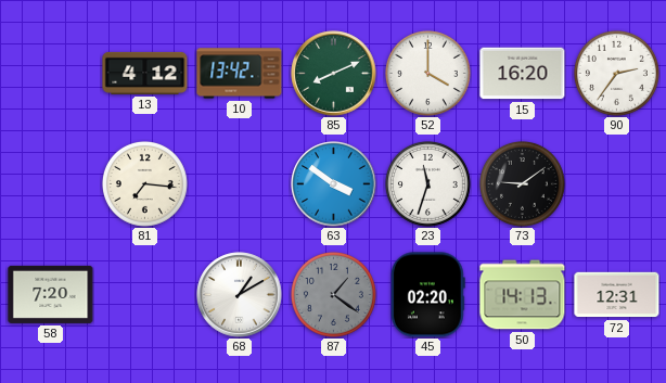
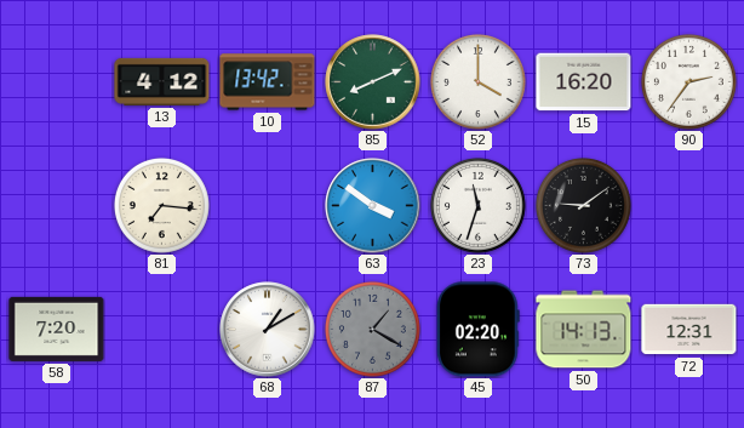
87: 1:21 -> 1:20 (372, 329)
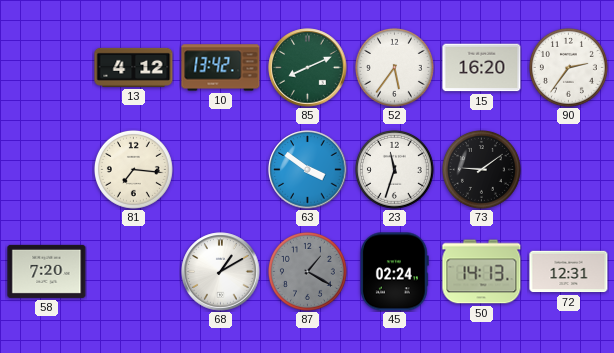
52: 4:00 -> 5:36 (394, 67)
45: 02:20 -> 02:24 (394, 272)
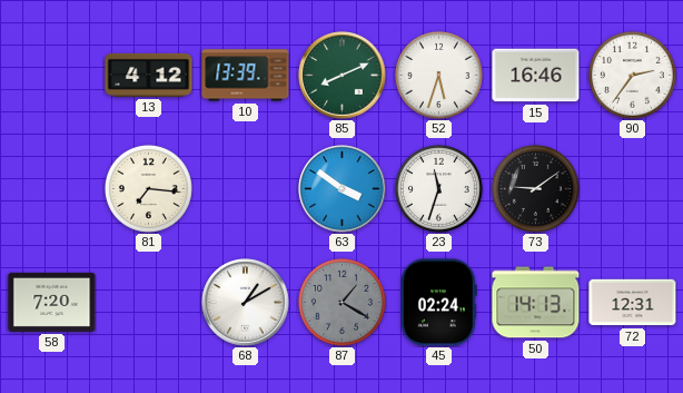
10: 13:42 -> 13:39 (246, 76)
52: 5:36 -> 5:33 (438, 75)
15: 16:20 -> 16:46 (536, 76)
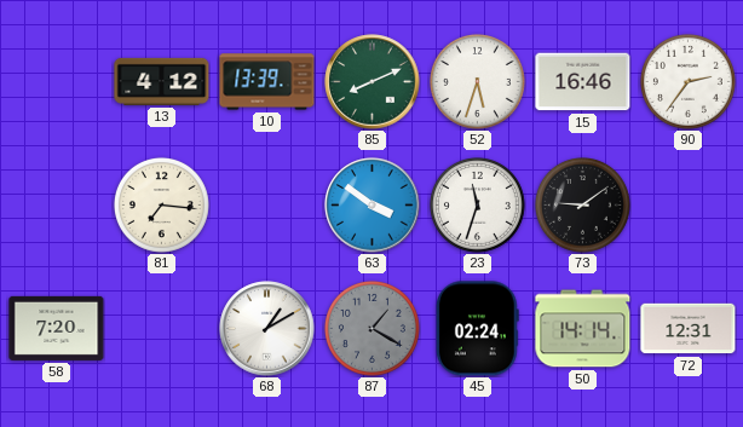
50: 14:13 -> 14:14 (583, 329)
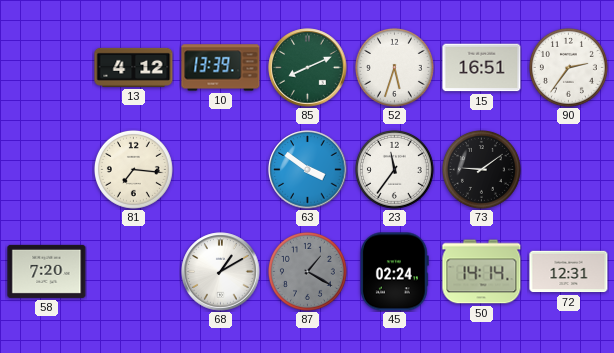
15: 16:46 -> 16:51 (482, 68)
23: 11:33 -> 11:36 (394, 169)
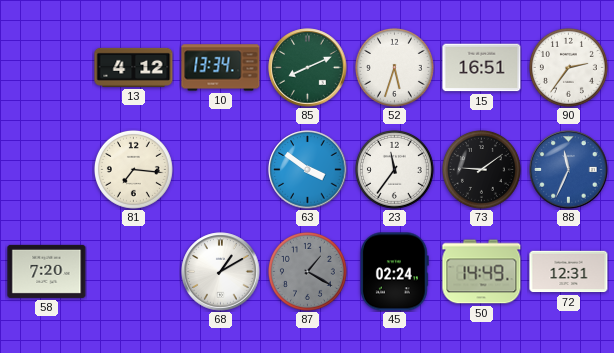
10: 13:39 -> 13:34 (221, 68)
88: none -> 11:34 (569, 170)
50: 14:14 -> 14:49 (482, 272)
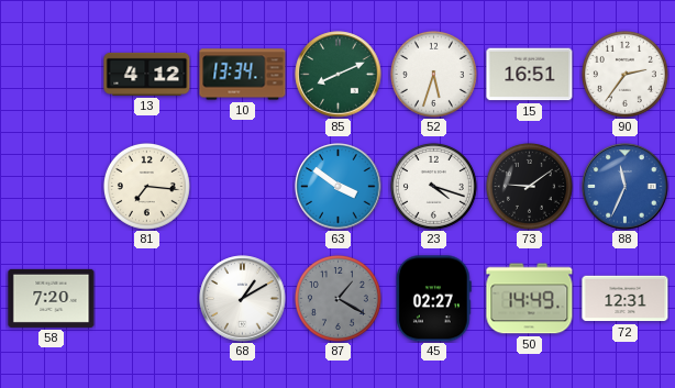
23: 11:36 -> 4:18 (433, 186)
45: 02:24 -> 02:27 (433, 299)
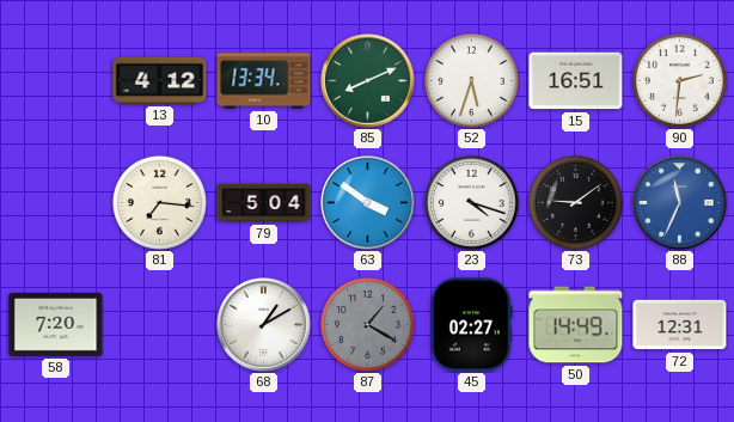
90: 2:36 -> 2:31 (679, 80)
79: none -> 5:04 (264, 203)
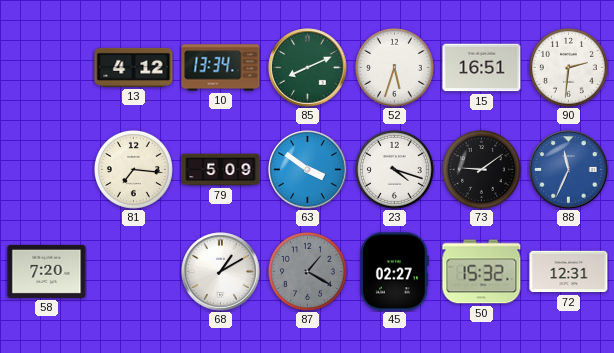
79: 5:04 -> 5:09 (221, 170)
50: 14:49 -> 15:32 (482, 272)
